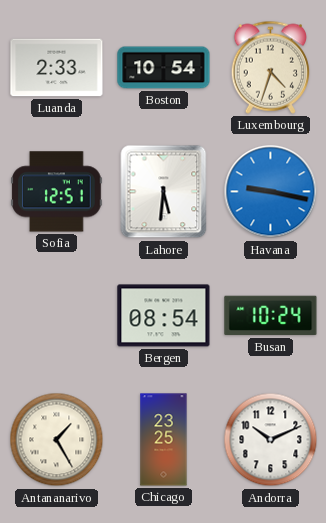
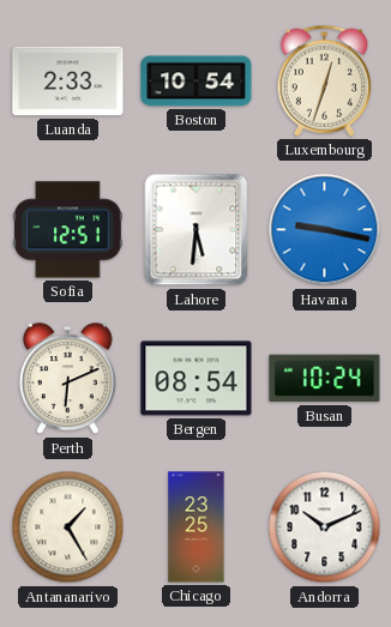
Luxembourg: 4:33 -> 12:33 (325, 80)
Perth: none -> 6:11 (67, 379)
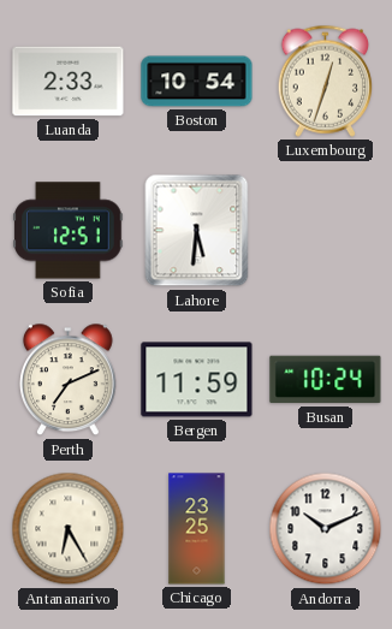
Havana: 9:17 -> none (325, 230)
Perth: 6:11 -> 7:11 (67, 380)
Bergen: 08:54 -> 11:59 (197, 380)
Antananarivo: 1:25 -> 6:25 (69, 529)
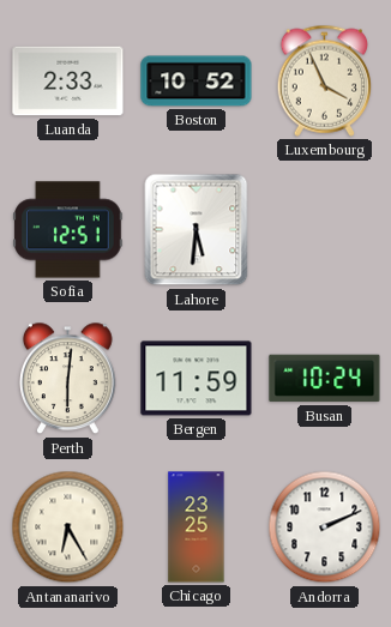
Boston: 10:54 -> 10:52 (197, 82)
Luxembourg: 12:33 -> 3:56 (325, 80)
Perth: 7:11 -> 6:01 (67, 379)
Andorra: 10:11 -> 2:11 (325, 527)
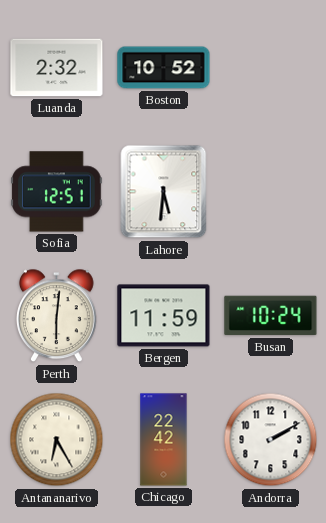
Luanda: 2:33 -> 2:32 (57, 68)
Luxembourg: 3:56 -> none (325, 80)
Chicago: 23:25 -> 22:42 (164, 440)
Andorra: 2:11 -> 2:10 (271, 440)
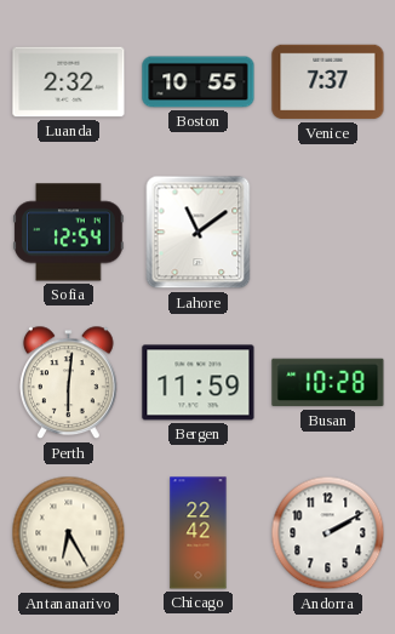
Boston: 10:52 -> 10:55 (199, 82)
Venice: none -> 7:37 (328, 82)
Sofia: 12:51 -> 12:54 (69, 233)
Lahore: 5:31 -> 11:09 (199, 233)
Busan: 10:24 -> 10:28 (328, 383)
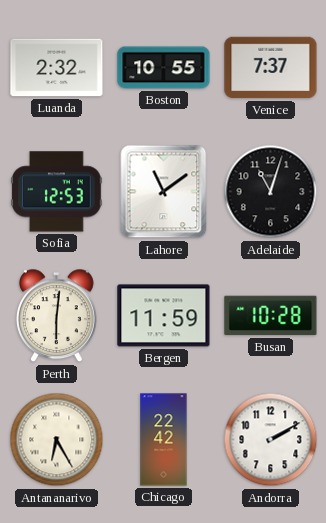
Sofia: 12:54 -> 12:53 (57, 192)
Adelaide: none -> 11:03 (271, 192)
